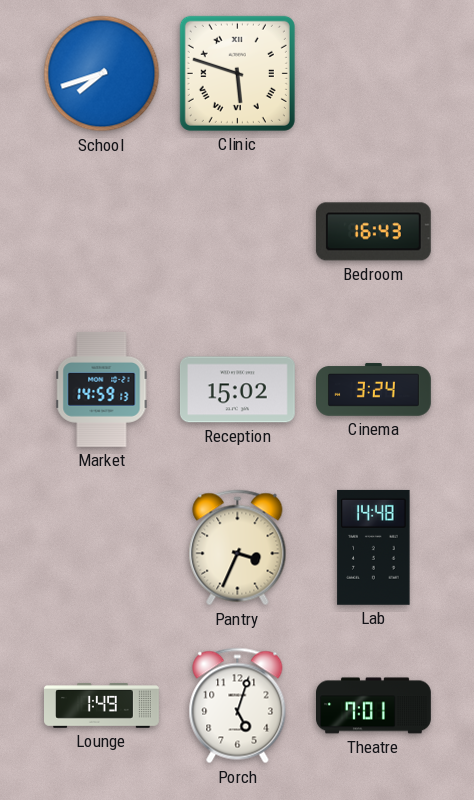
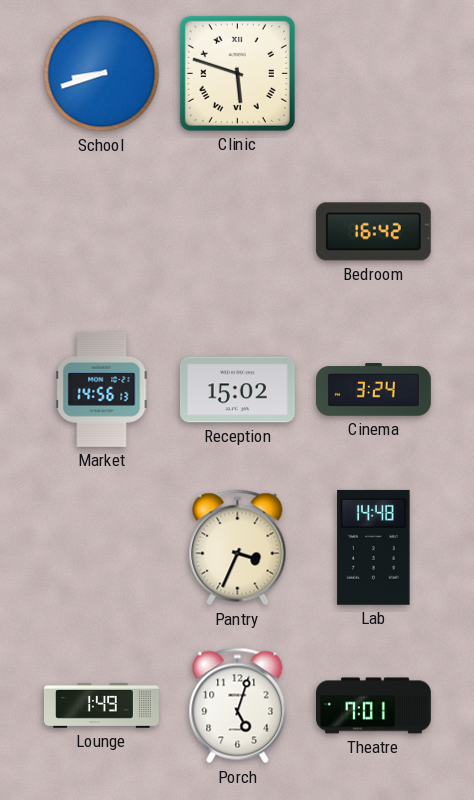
School: 7:42 -> 8:42 (102, 74)
Bedroom: 16:43 -> 16:42 (373, 232)
Market: 14:59 -> 14:56 (102, 390)
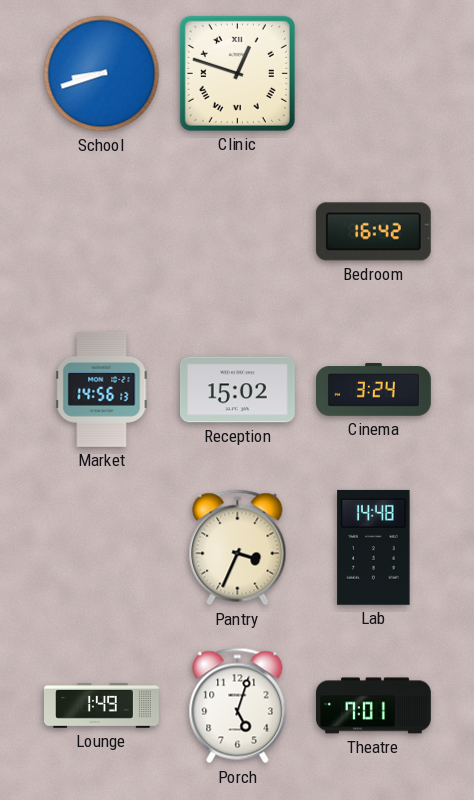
Clinic: 5:48 -> 12:48 (237, 73)
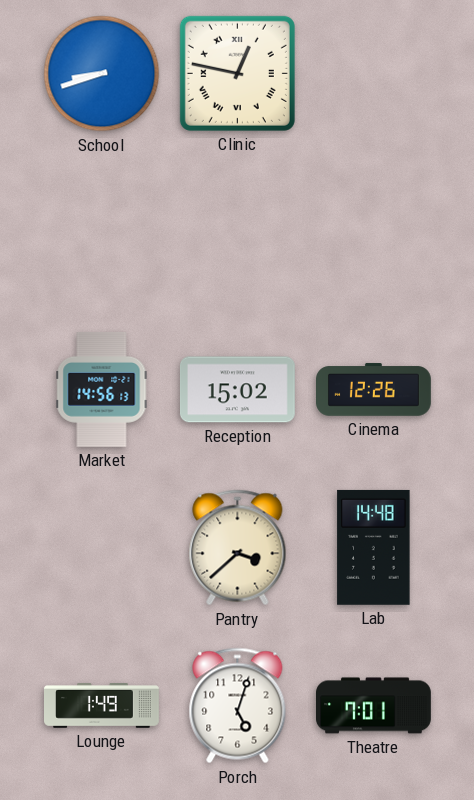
Clinic: 12:48 -> 12:47 (237, 73)
Bedroom: 16:42 -> none (373, 232)
Cinema: 3:24 -> 12:26 (374, 390)
Pantry: 3:34 -> 3:38 (238, 548)
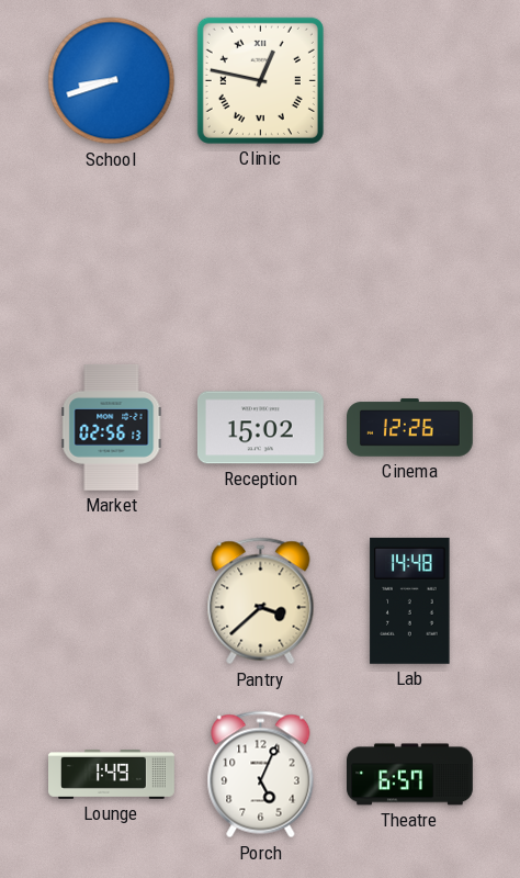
Market: 14:56 -> 02:56 (112, 428)
Porch: 5:03 -> 5:04 (261, 775)
Theatre: 7:01 -> 6:57 (410, 775)
